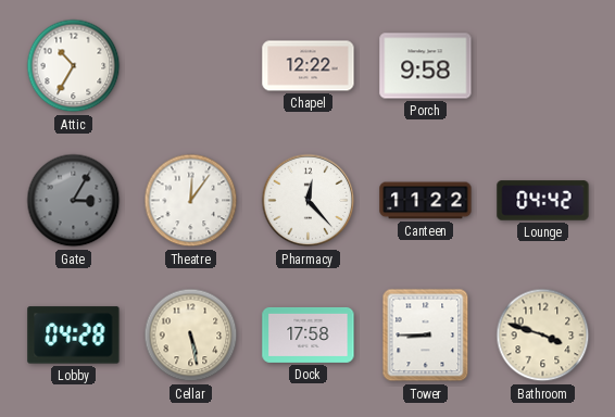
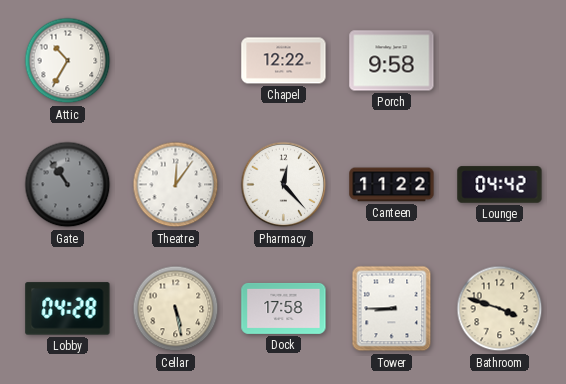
Gate: 3:05 -> 10:54 (68, 185)
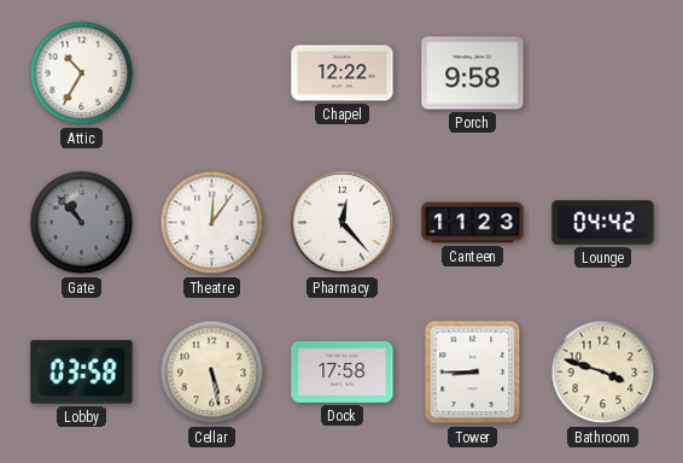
Gate: 10:54 -> 10:53 (82, 223)
Canteen: 11:22 -> 11:23 (473, 223)
Lobby: 04:28 -> 03:58 (82, 373)
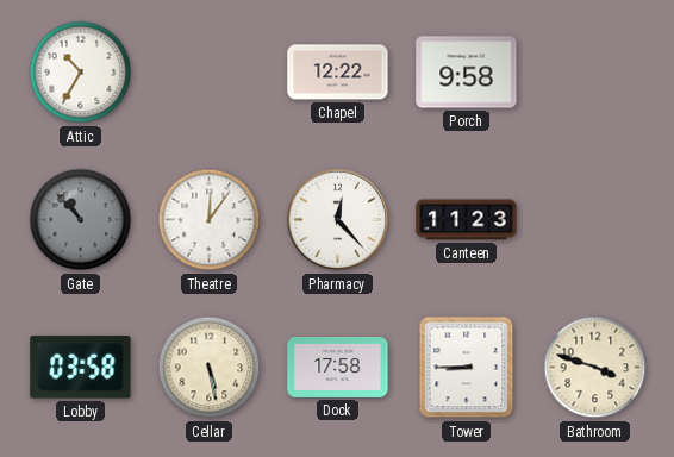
Lounge: 04:42 -> none (603, 223)
